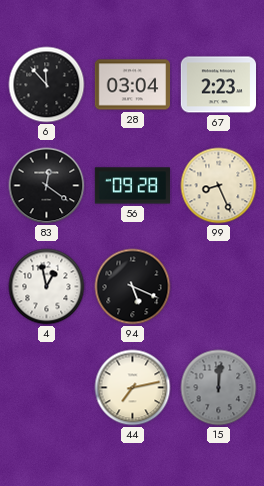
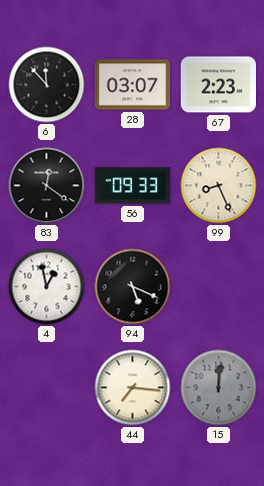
28: 03:04 -> 03:07 (132, 85)
56: 09:28 -> 09:33 (132, 186)
44: 7:13 -> 7:16 (133, 388)
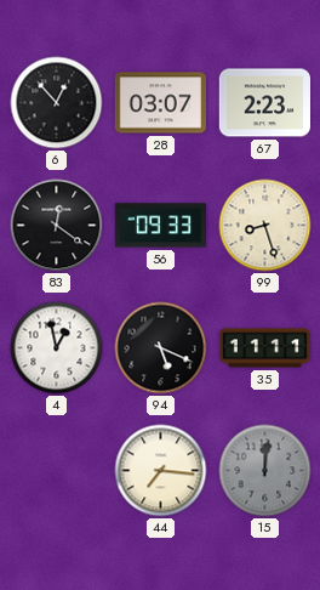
6: 11:53 -> 12:53 (57, 103)
99: 8:26 -> 8:27 (265, 226)
35: none -> 11:11 (265, 348)
